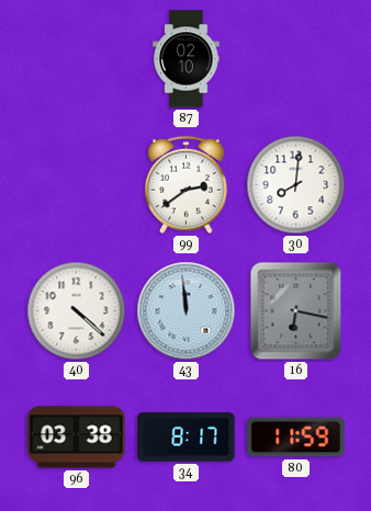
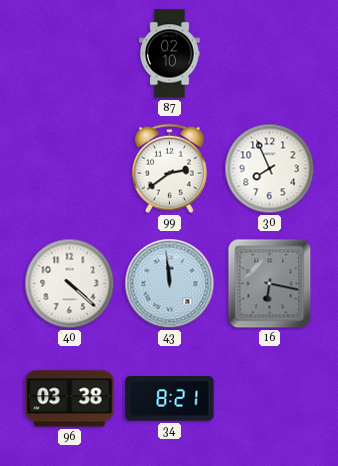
30: 8:01 -> 7:56 (270, 169)
34: 8:17 -> 8:21 (170, 399)
80: 11:59 -> none (296, 438)
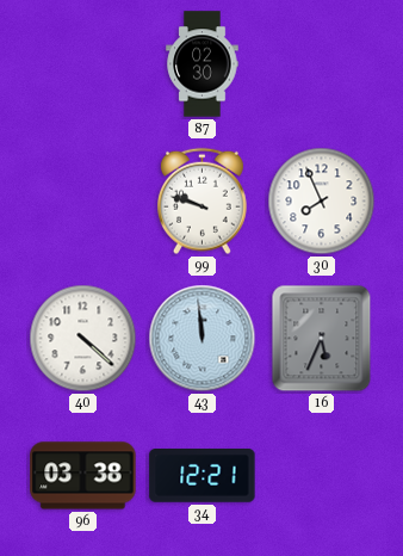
87: 02:10 -> 02:30 (203, 64)
99: 2:39 -> 9:48 (203, 202)
16: 6:17 -> 5:34 (322, 339)
34: 8:21 -> 12:21 (203, 476)
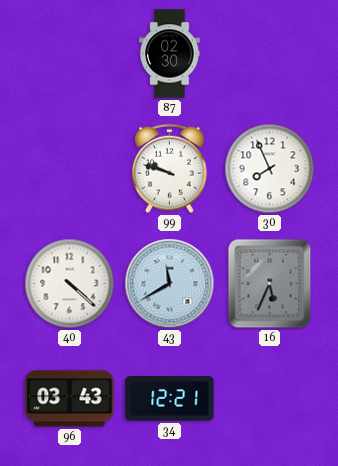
43: 11:59 -> 11:40 (170, 284)
96: 03:38 -> 03:43 (70, 399)
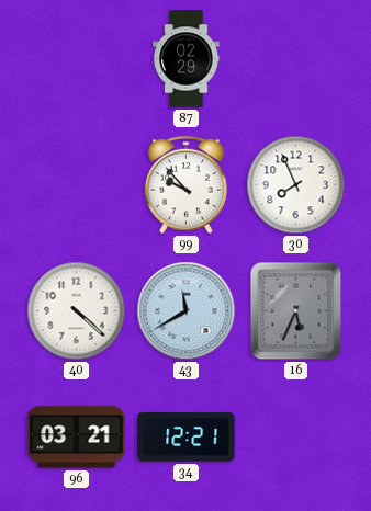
87: 02:30 -> 02:29 (187, 59)
99: 9:48 -> 9:53 (187, 185)
96: 03:43 -> 03:21 (77, 438)
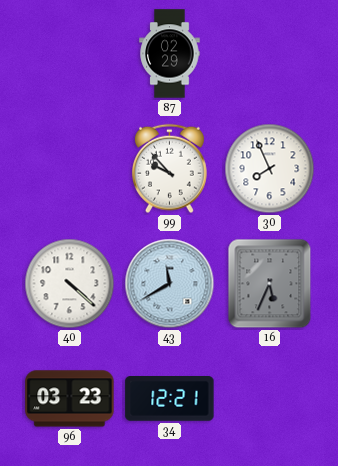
96: 03:21 -> 03:23 (70, 399)
